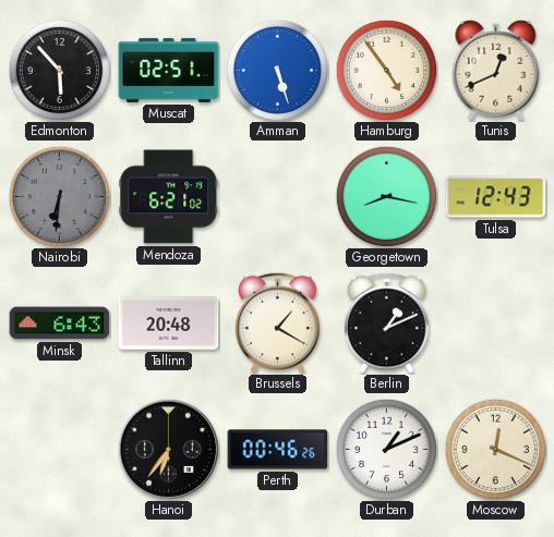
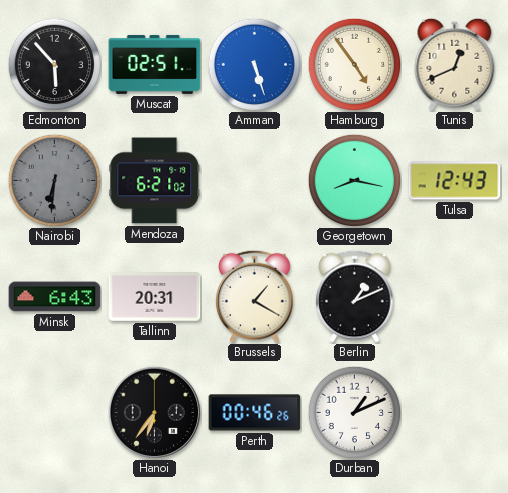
Tallinn: 20:48 -> 20:31 (155, 297)
Moscow: 12:19 -> none (495, 449)
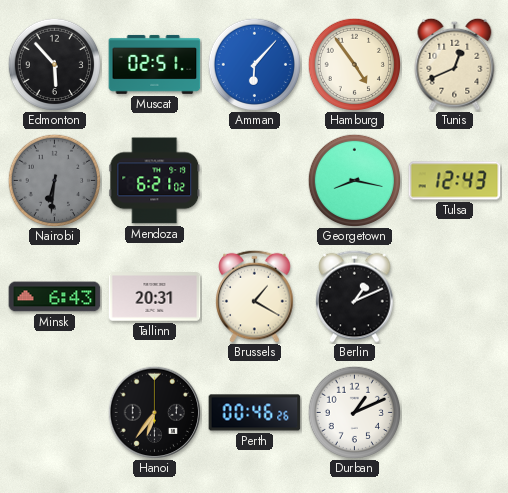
Amman: 5:27 -> 6:07 (254, 64)
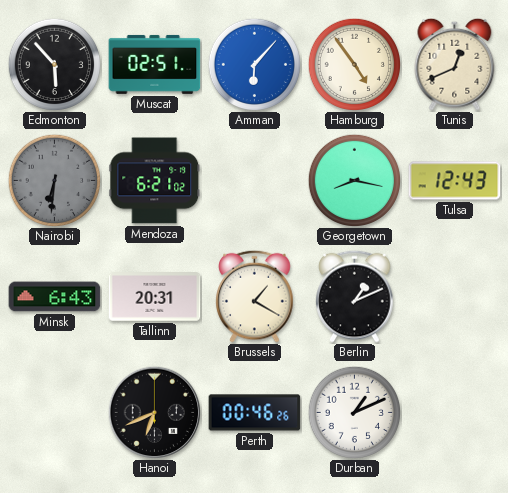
Hanoi: 6:36 -> 6:41 (154, 412)
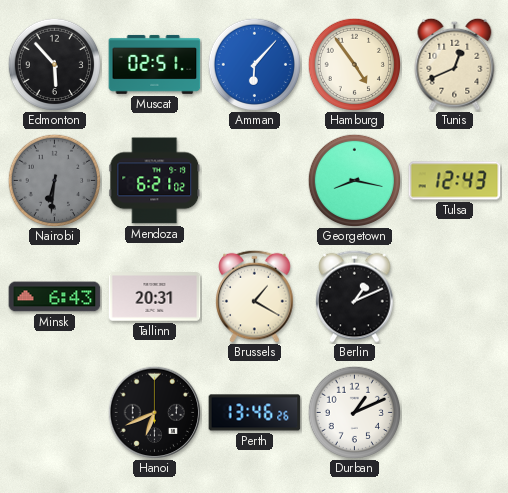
Perth: 00:46 -> 13:46 (255, 413)
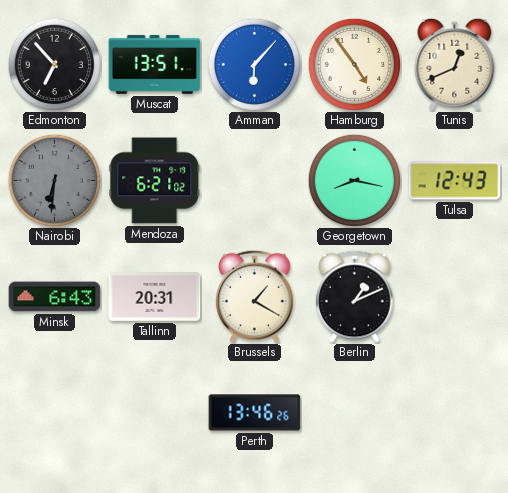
Edmonton: 5:53 -> 6:53 (54, 64)
Muscat: 02:51 -> 13:51 (155, 64)
Hanoi: 6:41 -> none (154, 412)
Durban: 1:11 -> none (354, 412)
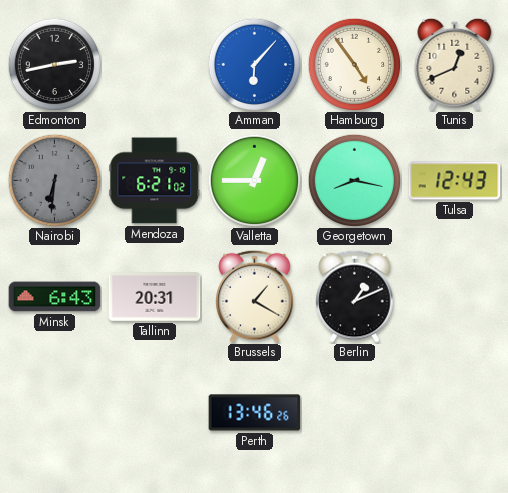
Edmonton: 6:53 -> 2:43 (54, 64)
Muscat: 13:51 -> none (155, 64)
Valletta: none -> 12:45 (254, 180)
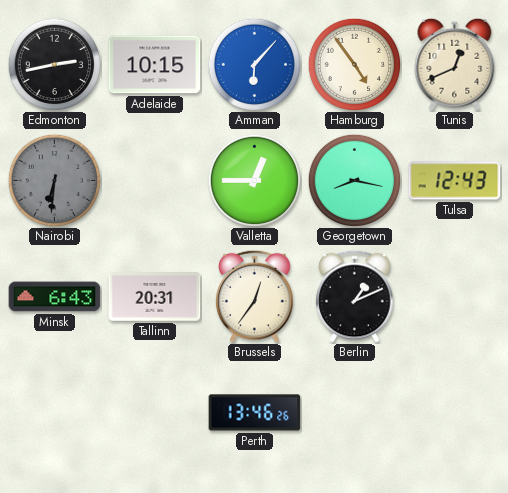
Adelaide: none -> 10:15 (155, 65)
Mendoza: 6:21 -> none (155, 181)
Brussels: 1:20 -> 12:36 (255, 296)
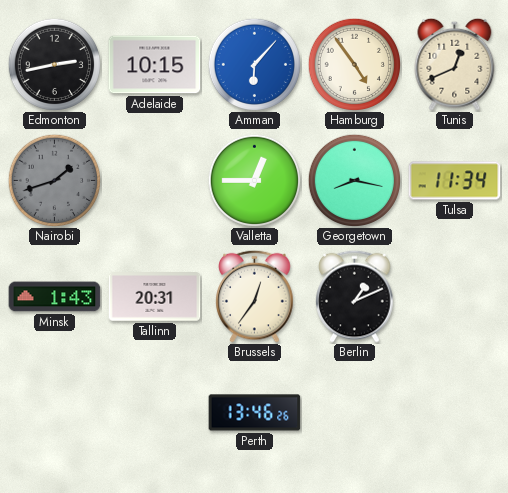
Nairobi: 6:31 -> 1:42 (54, 180)
Tulsa: 12:43 -> 11:34 (455, 181)
Minsk: 6:43 -> 1:43 (55, 297)
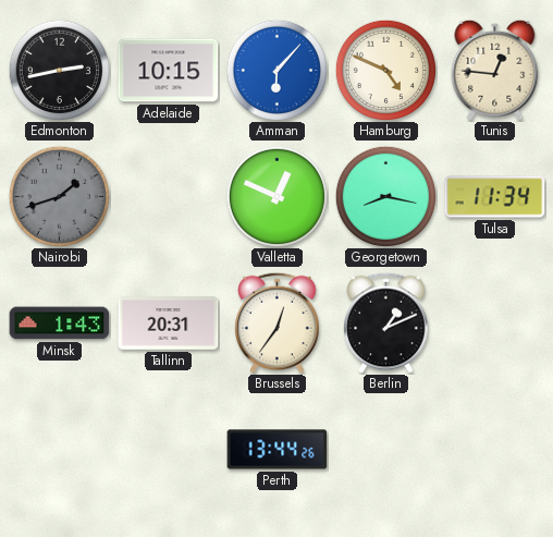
Hamburg: 4:54 -> 4:49 (385, 70)
Tunis: 12:41 -> 12:46 (495, 70)
Valletta: 12:45 -> 12:49 (276, 196)
Perth: 13:46 -> 13:44 (278, 450)
